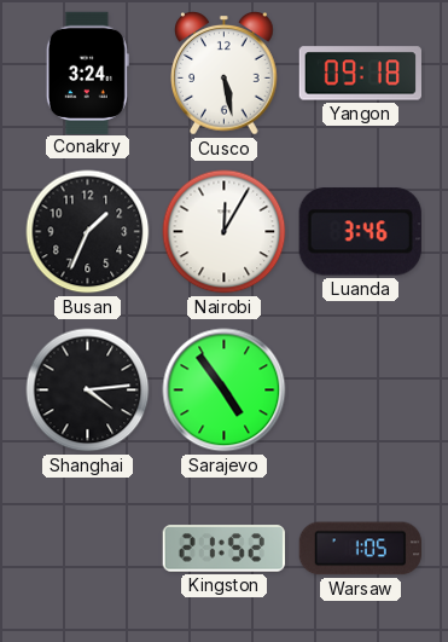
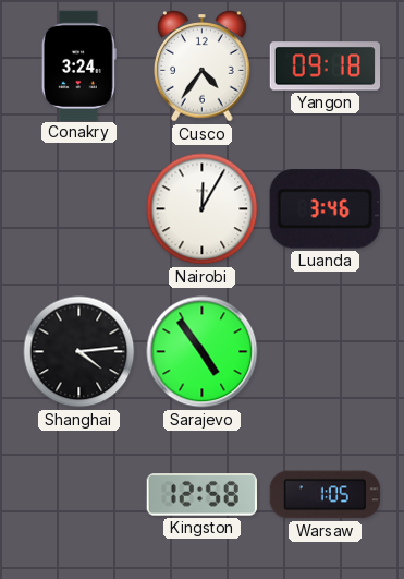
Cusco: 5:28 -> 4:36 (203, 67)
Busan: 1:34 -> none (88, 232)
Kingston: 21:52 -> 12:58 (201, 495)
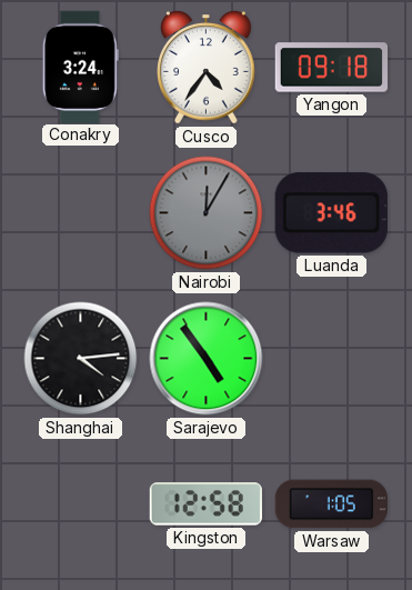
Nairobi dial: white -> grey (207, 213)
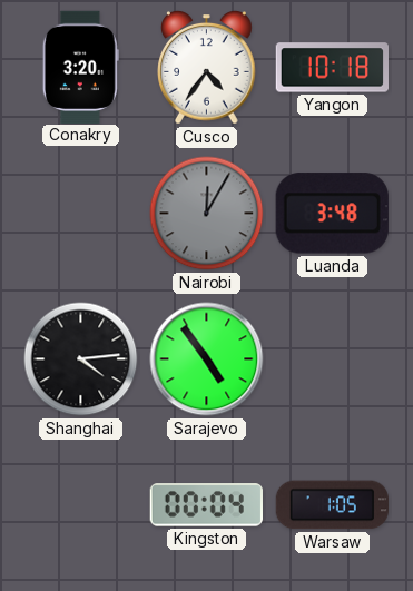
Conakry: 3:24 -> 3:20 (80, 67)
Yangon: 09:18 -> 10:18 (332, 68)
Luanda: 3:46 -> 3:48 (332, 214)
Kingston: 12:58 -> 00:04 (206, 505)
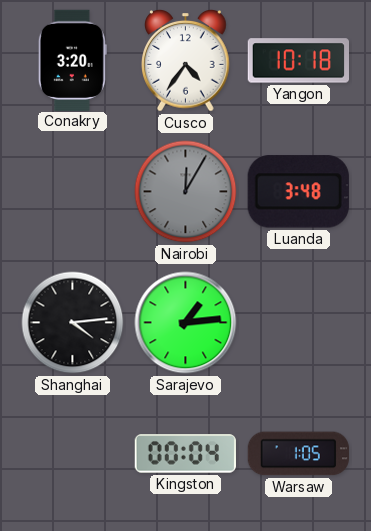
Sarajevo: 4:54 -> 1:14 (186, 323)
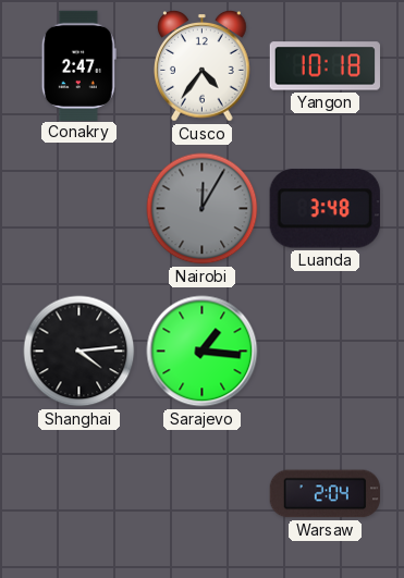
Conakry: 3:20 -> 2:47 (78, 65)
Sarajevo: 1:14 -> 1:16 (203, 352)
Kingston: 00:04 -> none (185, 454)
Warsaw: 1:05 -> 2:04 (325, 494)
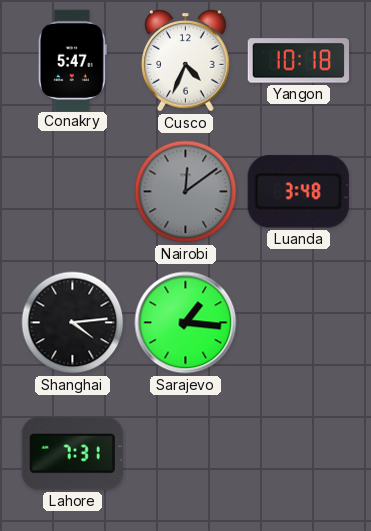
Conakry: 2:47 -> 5:47 (72, 60)
Cusco: 4:36 -> 4:34 (186, 61)
Nairobi: 12:05 -> 12:09 (186, 192)
Lahore: none -> 7:31 (72, 453)
Warsaw: 2:04 -> none (325, 494)
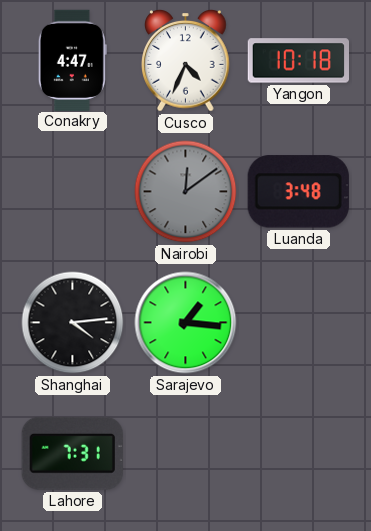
Conakry: 5:47 -> 4:47 (72, 60)
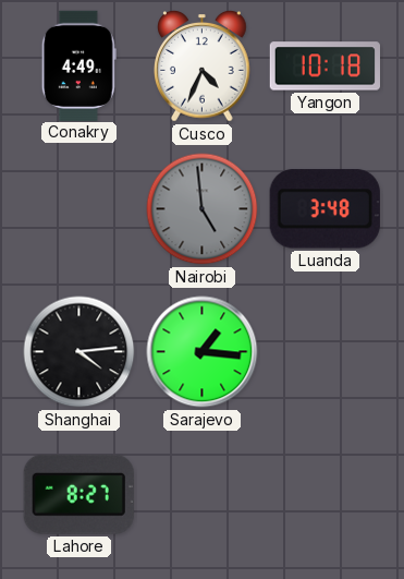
Conakry: 4:47 -> 4:49 (78, 65)
Nairobi: 12:09 -> 4:59 (203, 209)
Lahore: 7:31 -> 8:27 (78, 494)
